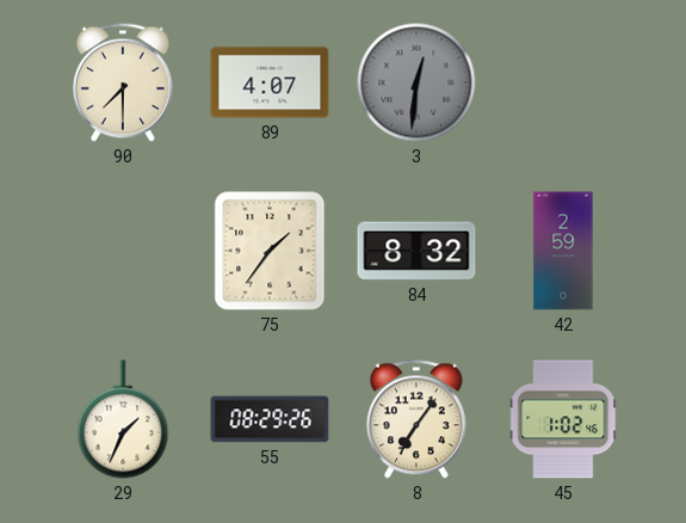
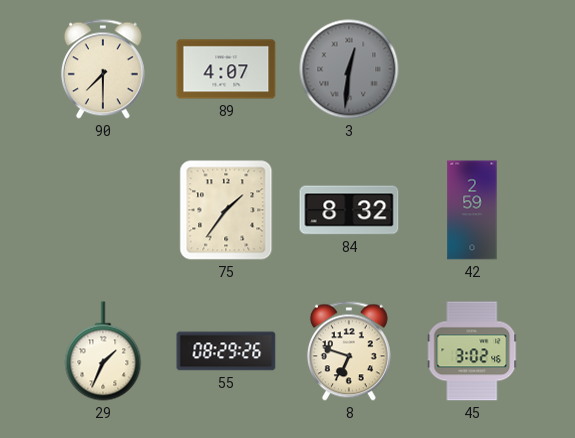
8: 7:06 -> 6:48 (349, 351)
45: 1:02 -> 3:02 (472, 351)
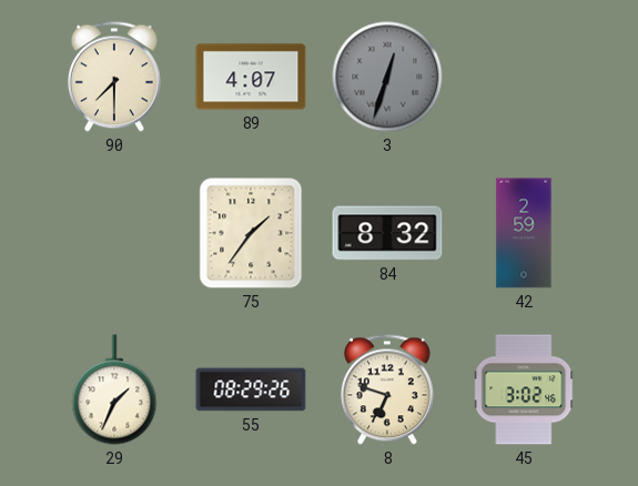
3: 12:31 -> 12:33 (387, 77)
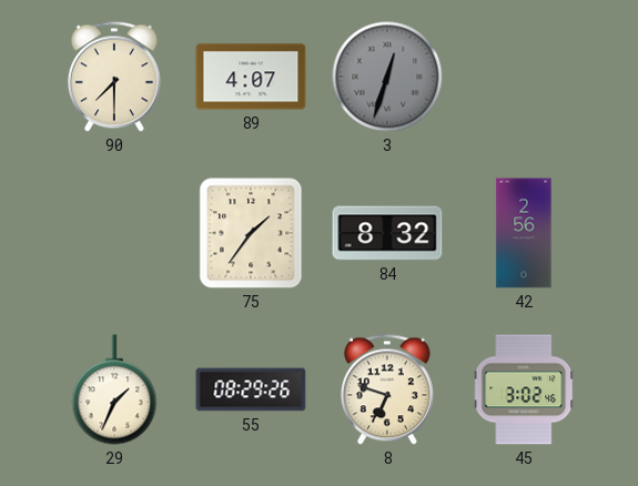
42: 2:59 -> 2:56 (524, 233)
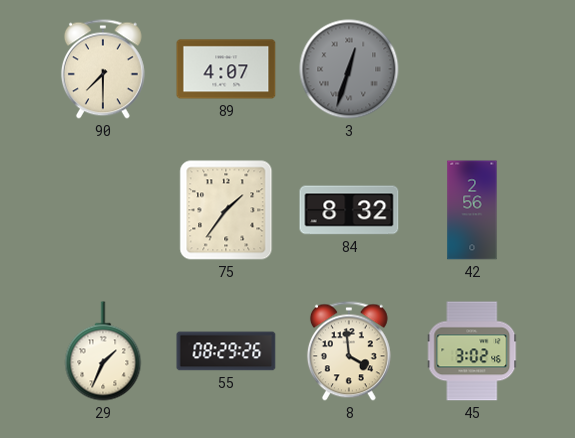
8: 6:48 -> 3:59 (349, 351)
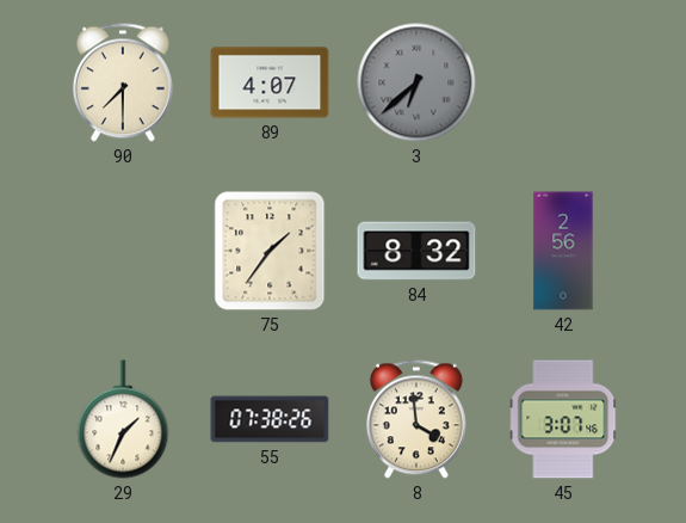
3: 12:33 -> 6:38 (416, 82)
55: 08:29 -> 07:38 (270, 419)
45: 3:02 -> 3:07 (563, 419)
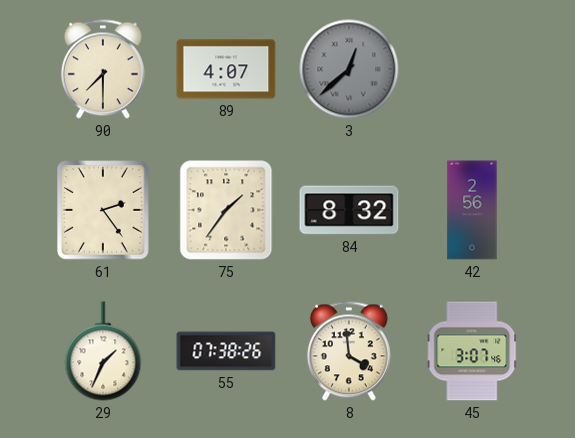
3: 6:38 -> 12:38 (349, 69)
61: none -> 2:24 (103, 210)
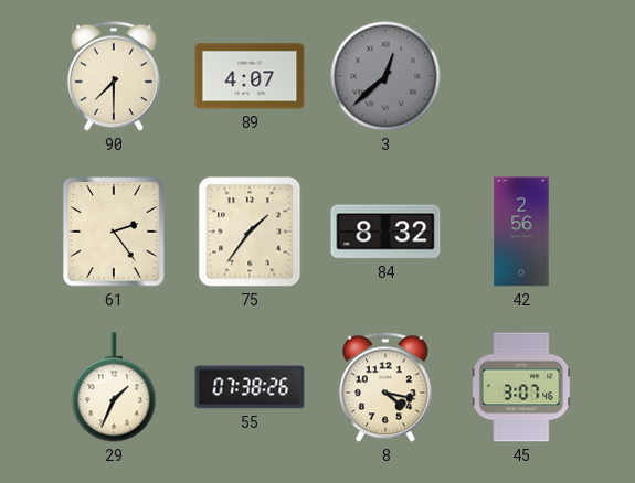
8: 3:59 -> 4:17 (385, 387)
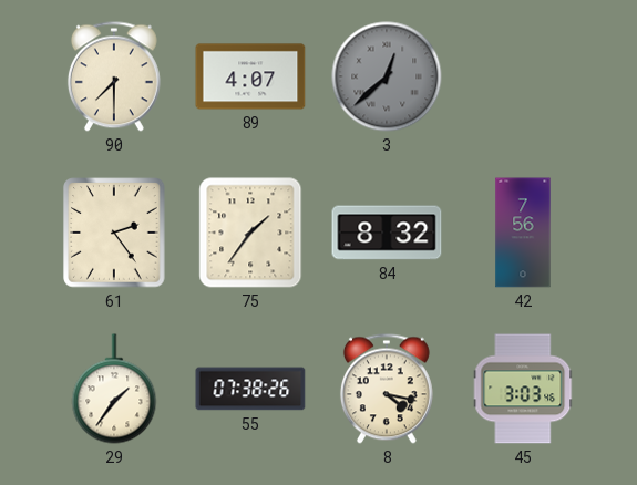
42: 2:56 -> 7:56 (523, 233)
29: 1:34 -> 1:36 (114, 389)
45: 3:07 -> 3:03 (523, 389)
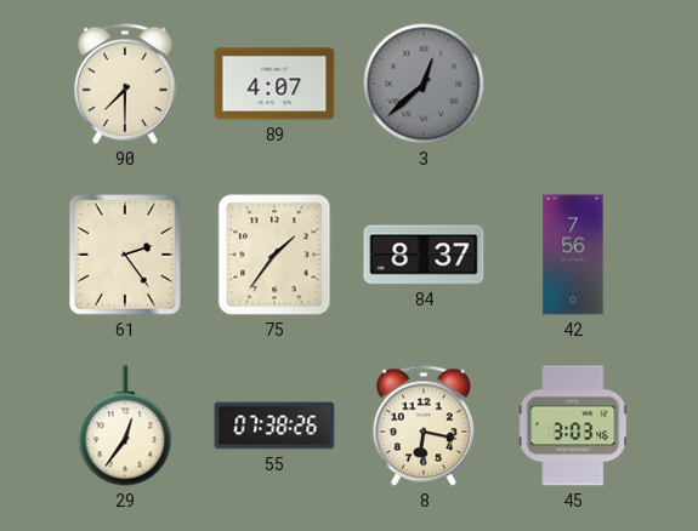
84: 8:32 -> 8:37 (424, 255)
29: 1:36 -> 12:36 (125, 426)
8: 4:17 -> 6:17 (424, 426)
